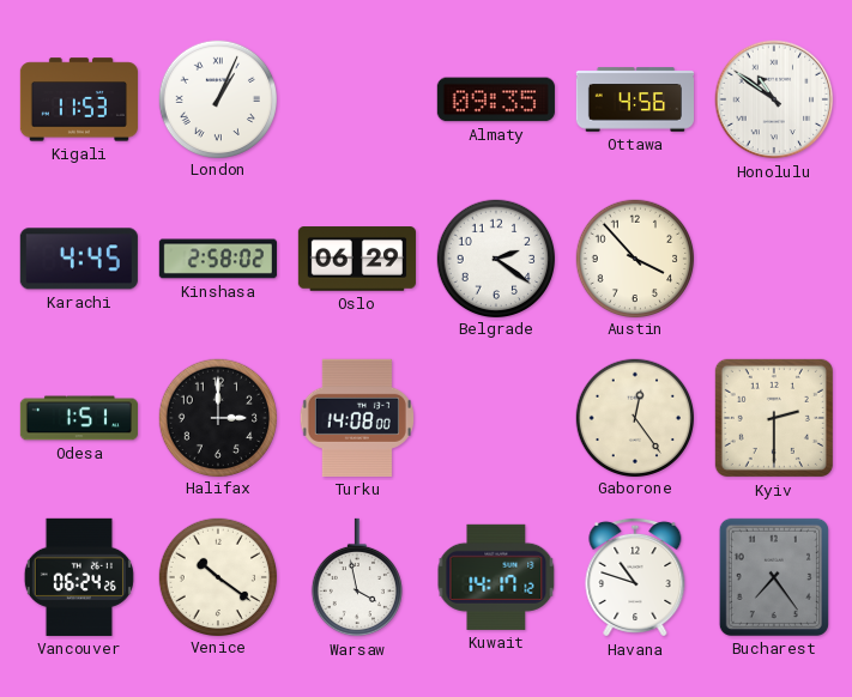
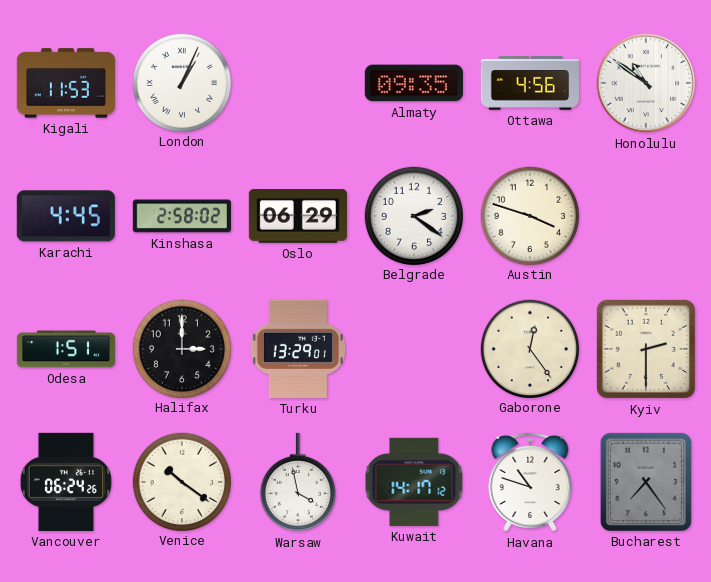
Austin: 3:53 -> 3:48 (529, 215)
Turku: 14:08 -> 13:29 (298, 349)
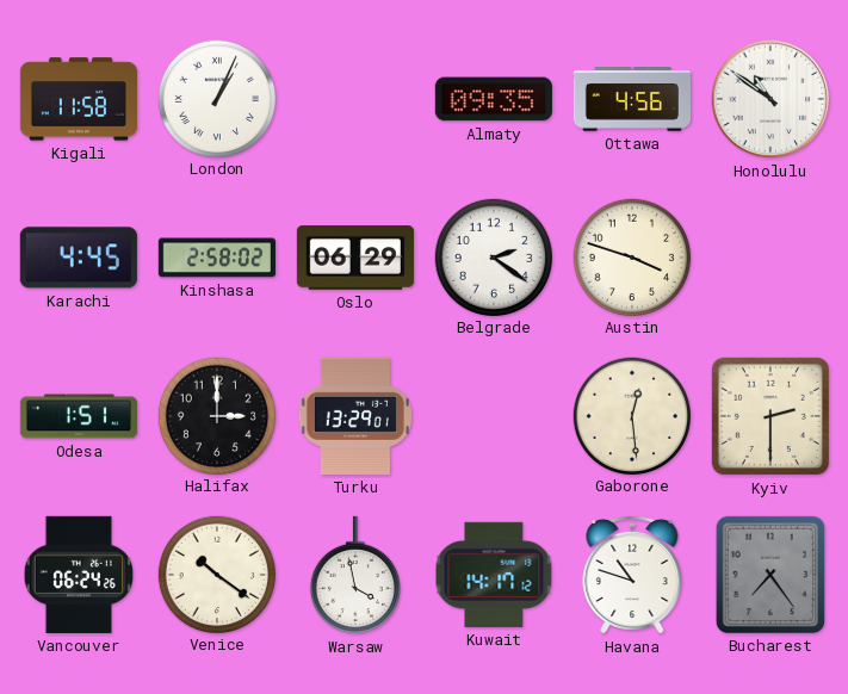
Kigali: 11:53 -> 11:58 (79, 99)
Gaborone: 12:24 -> 12:29 (631, 415)
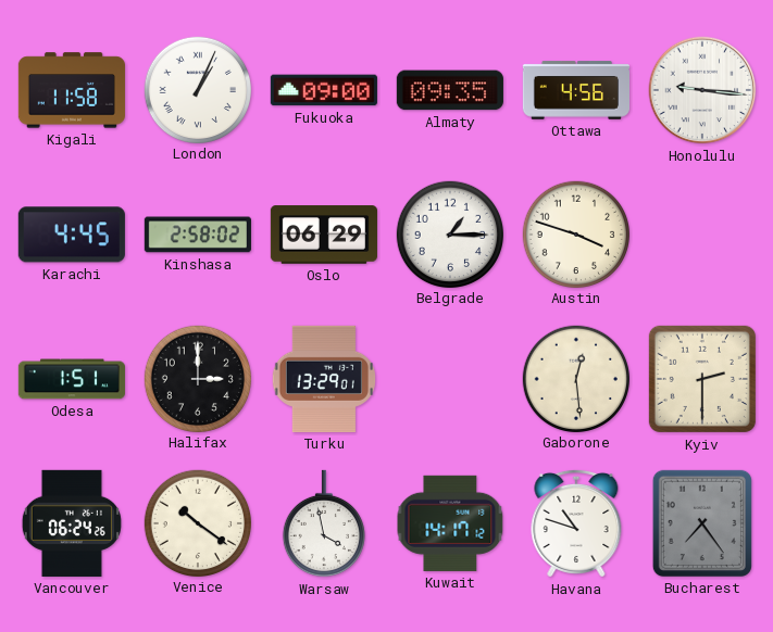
Fukuoka: none -> 09:00 (324, 90)
Honolulu: 10:51 -> 9:16 (702, 90)
Belgrade: 2:21 -> 1:15 (449, 233)
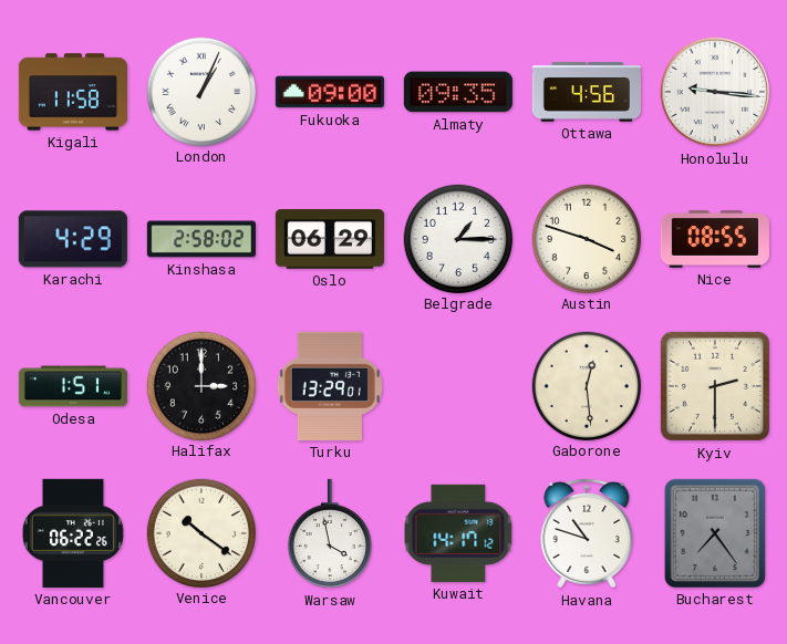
Karachi: 4:45 -> 4:29 (73, 239)
Nice: none -> 08:55 (715, 240)
Vancouver: 06:24 -> 06:22 (73, 533)
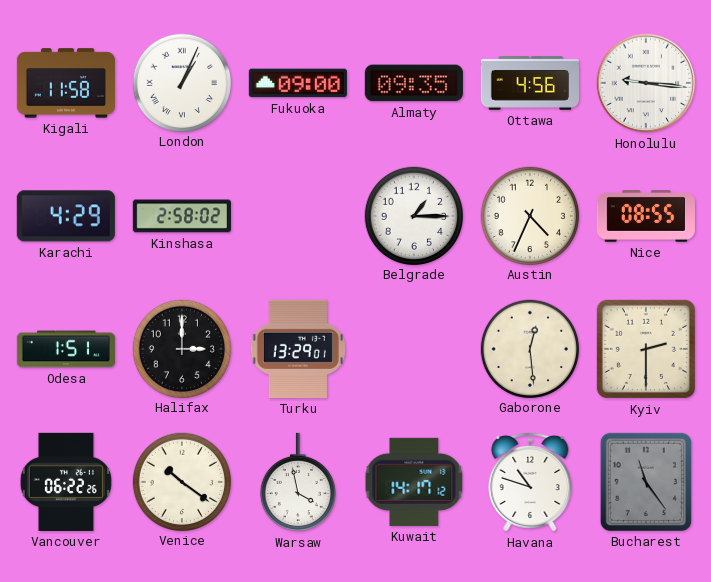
Oslo: 06:29 -> none (330, 239)
Austin: 3:48 -> 4:34 (529, 215)
Bucharest: 7:24 -> 11:24 (646, 482)
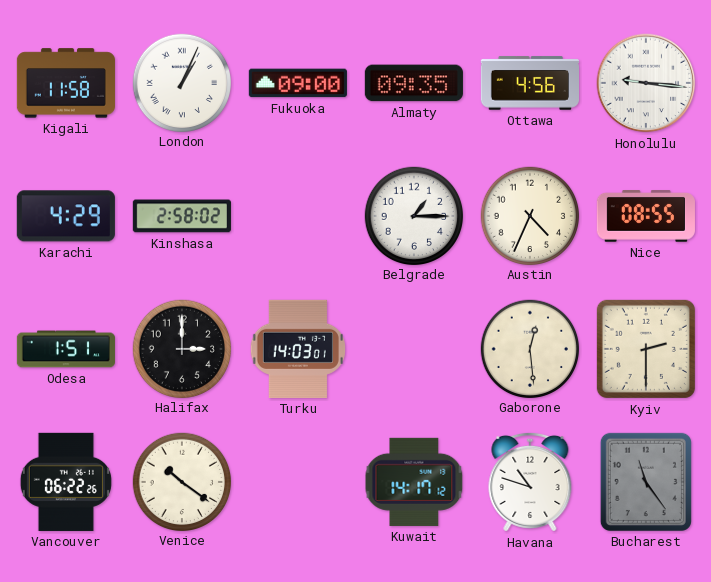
Turku: 13:29 -> 14:03 (298, 349)
Warsaw: 3:58 -> none (297, 482)
